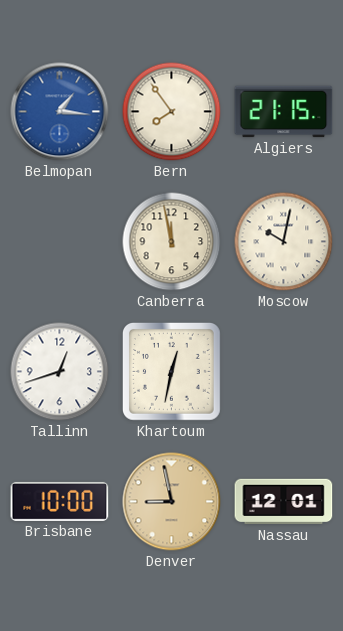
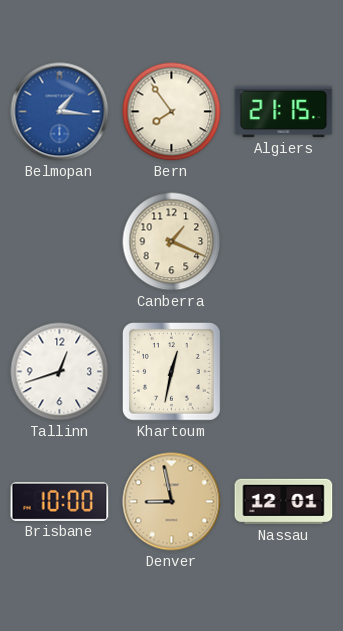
Canberra: 11:58 -> 1:19 (172, 242)
Moscow: 10:02 -> none (284, 242)
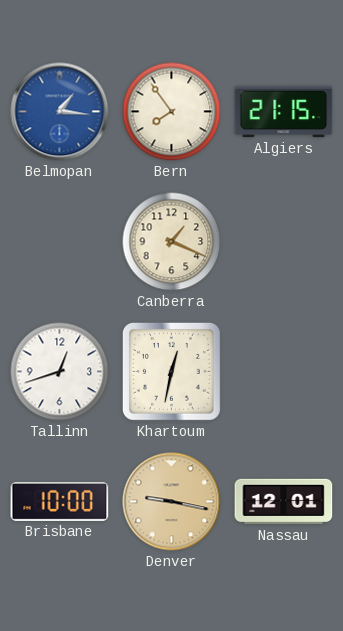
Denver: 8:58 -> 9:17 (172, 502)
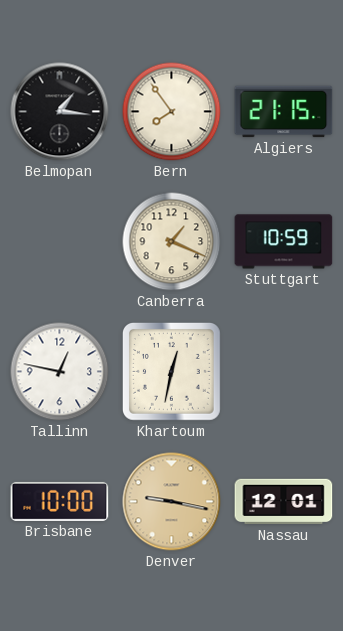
Belmopan dial: blue -> black (60, 112)
Stuttgart: none -> 10:59 (284, 242)
Tallinn: 12:42 -> 12:47 (60, 372)
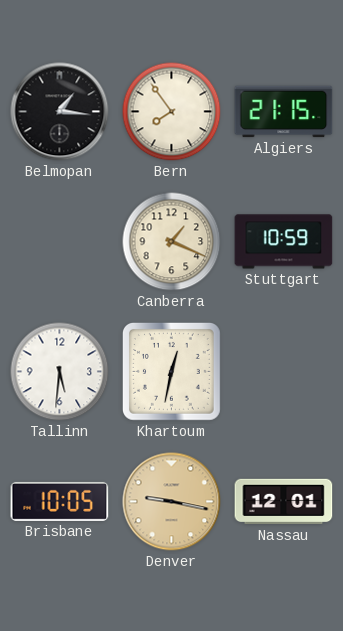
Tallinn: 12:47 -> 5:31 (60, 372)
Brisbane: 10:00 -> 10:05 (60, 501)
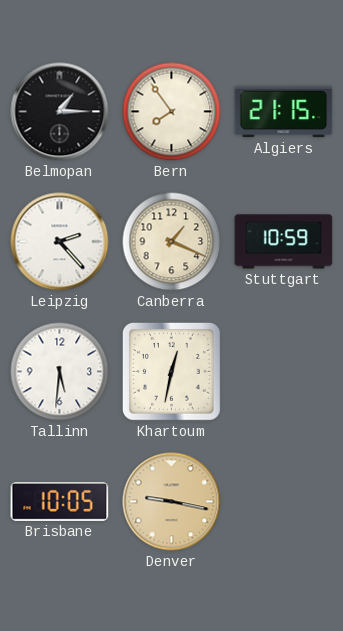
Belmopan: 1:16 -> 1:15 (60, 112)
Leipzig: none -> 2:23 (60, 242)
Nassau: 12:01 -> none (284, 502)
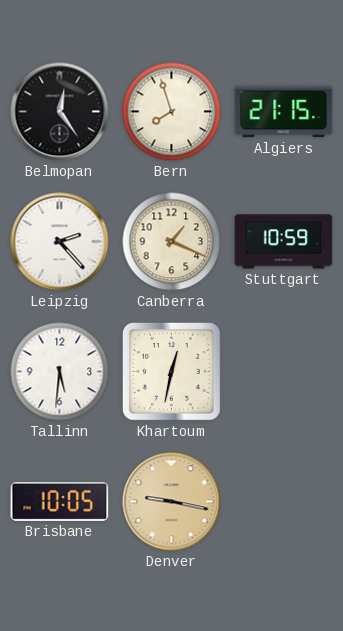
Belmopan: 1:15 -> 12:24 (60, 112)
Bern: 7:54 -> 7:57 (172, 112)
